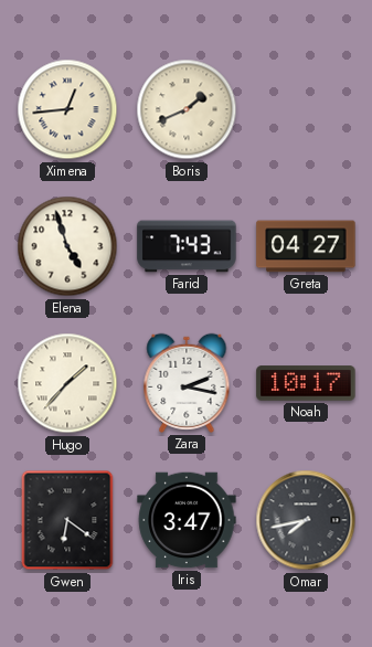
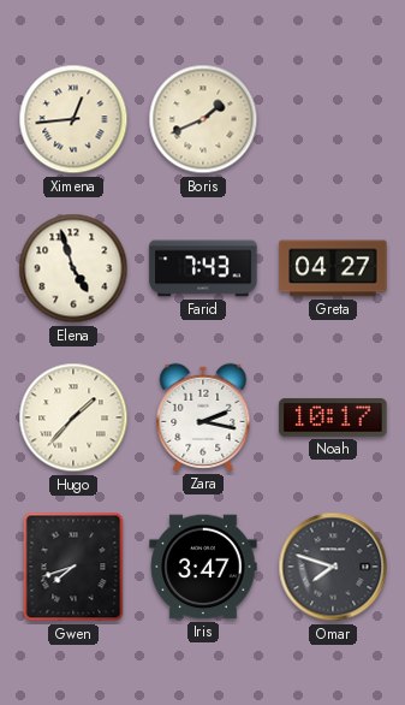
Gwen: 6:21 -> 7:42 (73, 567)
Omar: 7:43 -> 7:48 (333, 567)
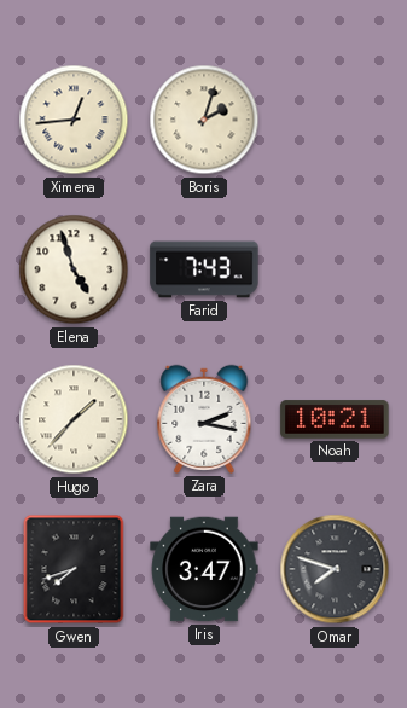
Boris: 1:41 -> 2:03 (204, 120)
Greta: 04:27 -> none (333, 268)
Noah: 10:17 -> 10:21 (335, 419)
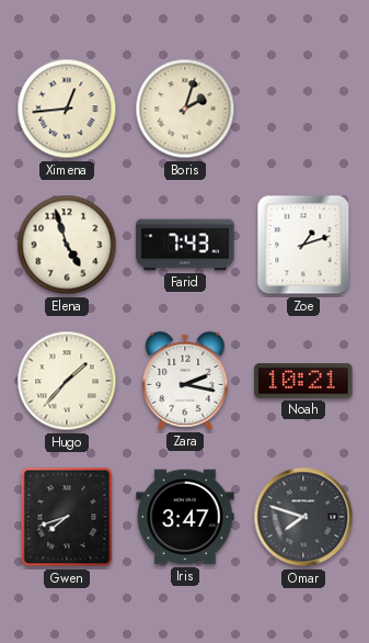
Zoe: none -> 1:12 (303, 245)
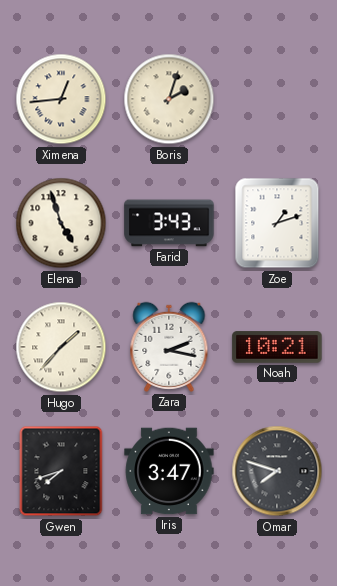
Farid: 7:43 -> 3:43 (169, 223)
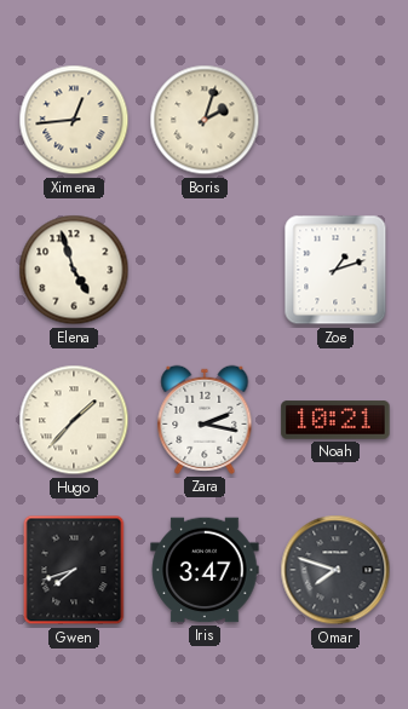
Farid: 3:43 -> none (169, 223)
